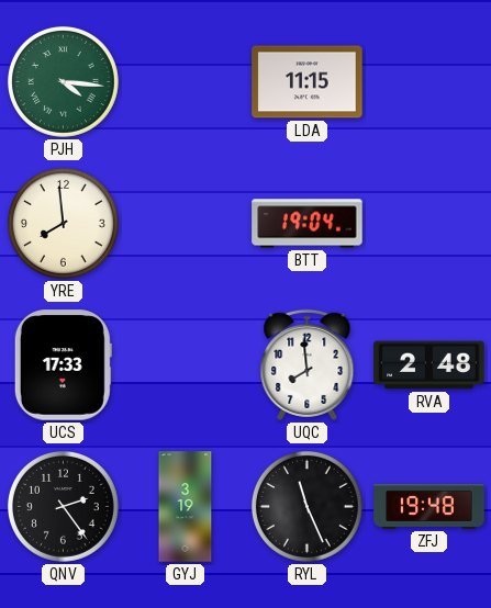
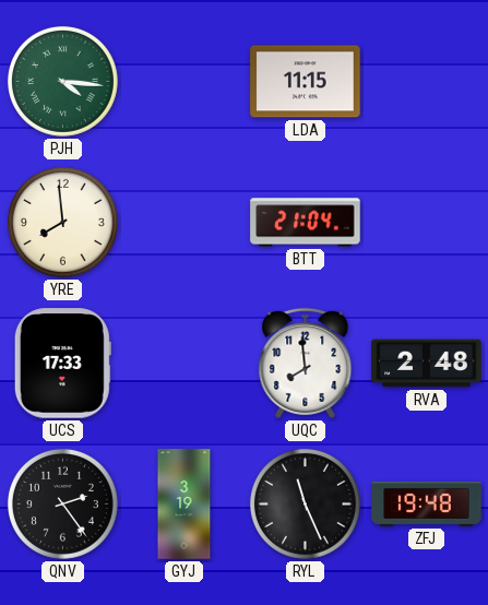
BTT: 19:04 -> 21:04 (306, 223)
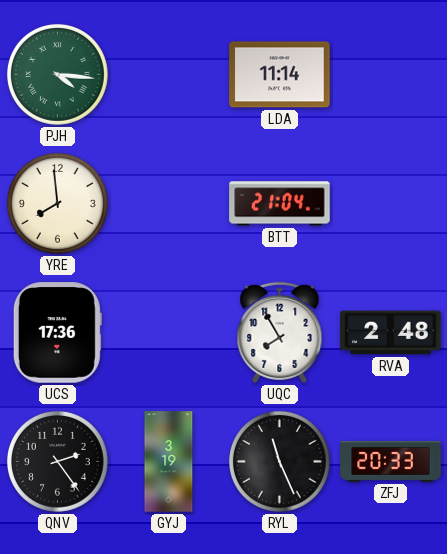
LDA: 11:15 -> 11:14 (280, 75)
UCS: 17:33 -> 17:36 (57, 333)
UQC: 7:59 -> 7:55 (280, 332)
ZFJ: 19:48 -> 20:33 (391, 461)
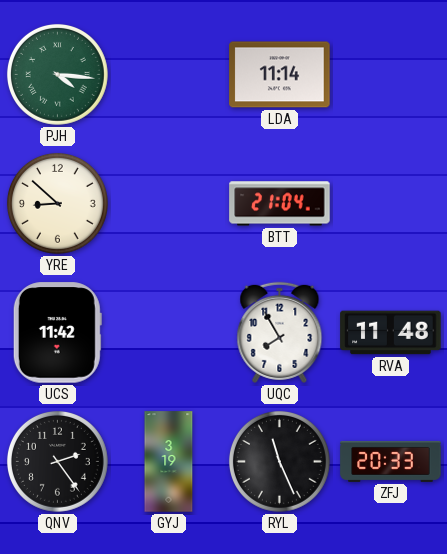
YRE: 7:59 -> 8:52 (57, 203)
UCS: 17:36 -> 11:42 (57, 333)
RVA: 2:48 -> 11:48 (391, 333)
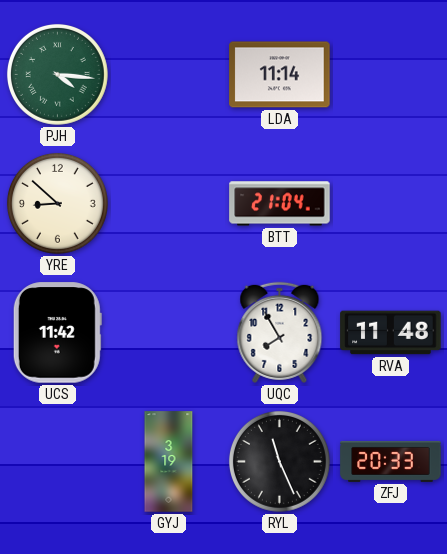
QNV: 2:24 -> none (57, 461)
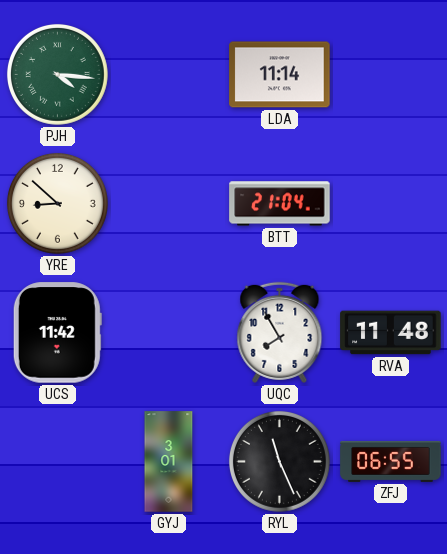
GYJ: 3:19 -> 3:01 (169, 462)
ZFJ: 20:33 -> 06:55 (391, 461)
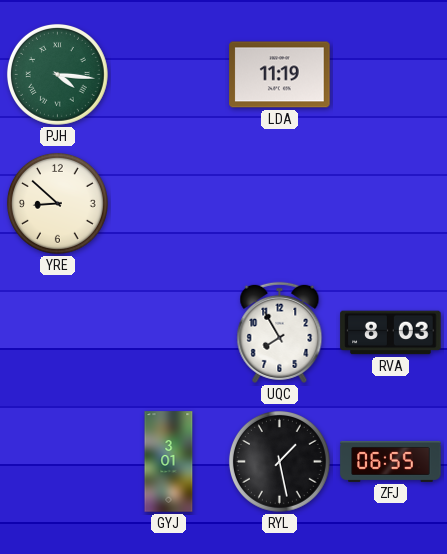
LDA: 11:14 -> 11:19 (280, 75)
BTT: 21:04 -> none (280, 204)
UCS: 11:42 -> none (57, 333)
RVA: 11:48 -> 8:03 (391, 333)
RYL: 11:26 -> 1:28 (279, 461)
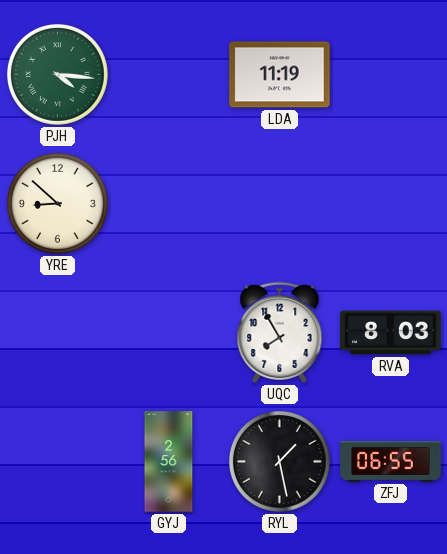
GYJ: 3:01 -> 2:56 (169, 462)
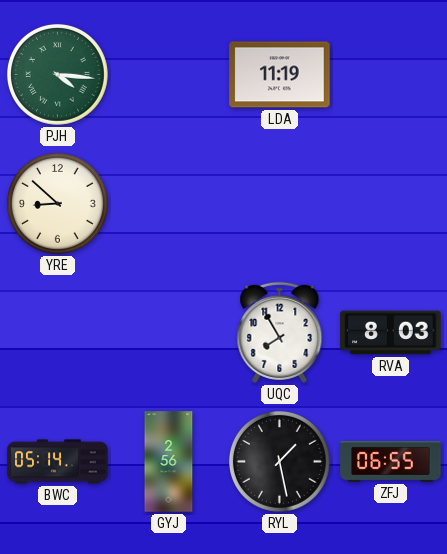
BWC: none -> 05:14 (58, 462)
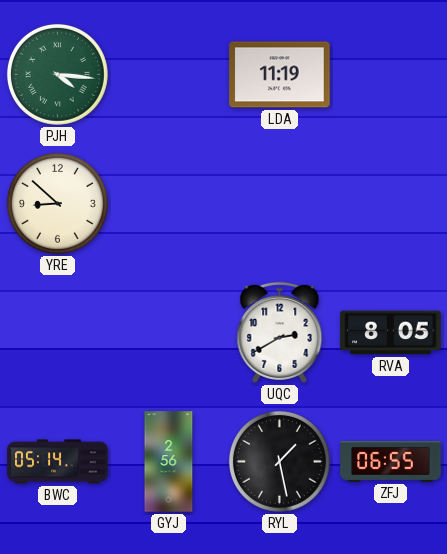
UQC: 7:55 -> 2:40 (280, 332)
RVA: 8:03 -> 8:05 (391, 333)
